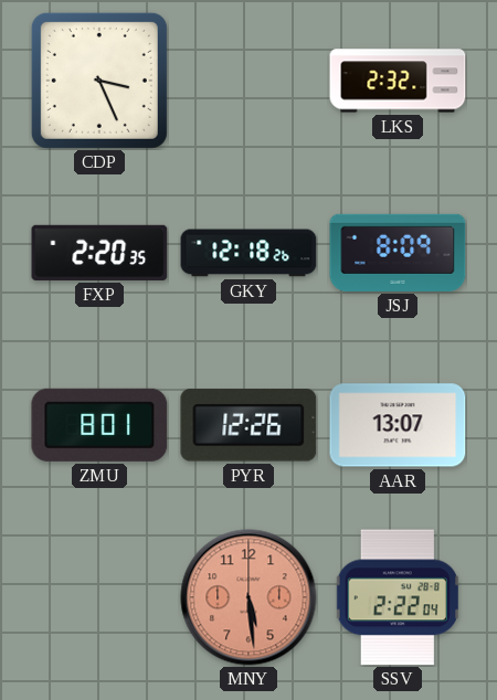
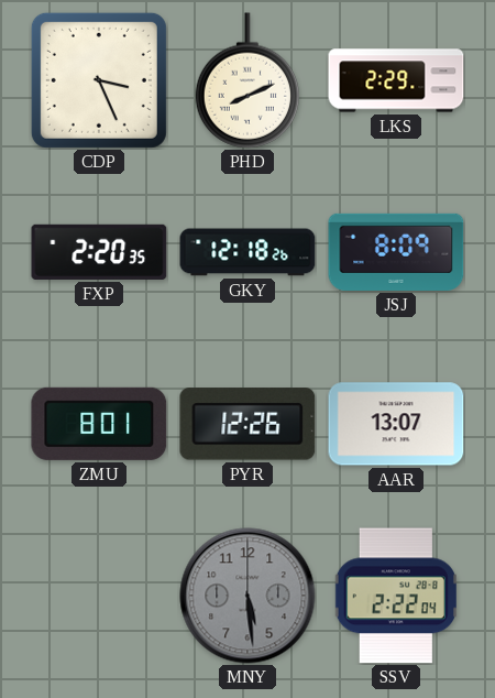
PHD: none -> 8:11 (246, 80)
LKS: 2:32 -> 2:29 (396, 80)
MNY dial: salmon -> grey (248, 596)
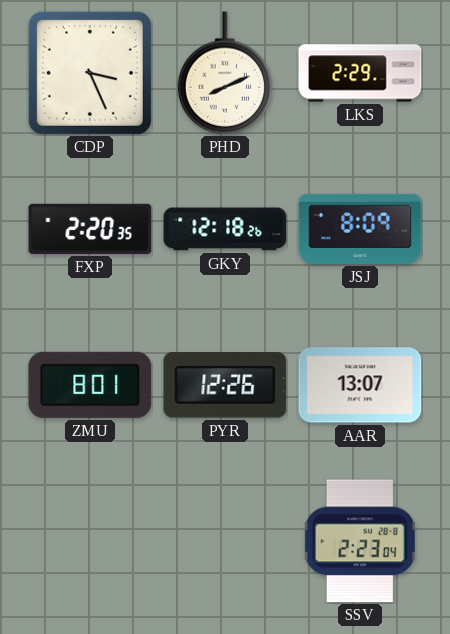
MNY: 5:29 -> none (248, 596)
SSV: 2:22 -> 2:23 (360, 541)
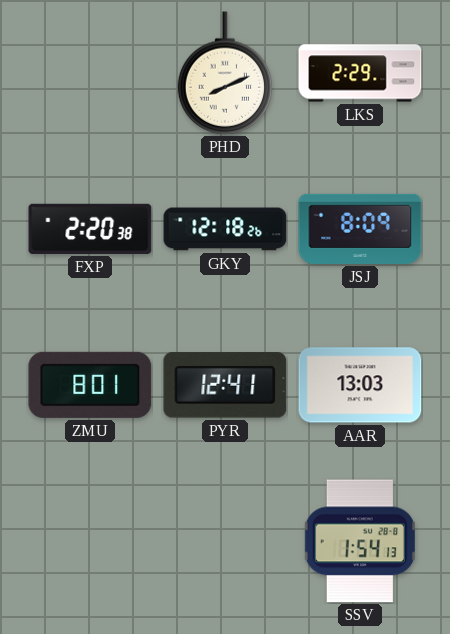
CDP: 3:26 -> none (90, 73)
FXP: 2:20:35 -> 2:20:38 (90, 229)
PYR: 12:26 -> 12:41 (225, 385)
AAR: 13:07 -> 13:03 (360, 385)
SSV: 2:23 -> 1:54 (360, 541)
